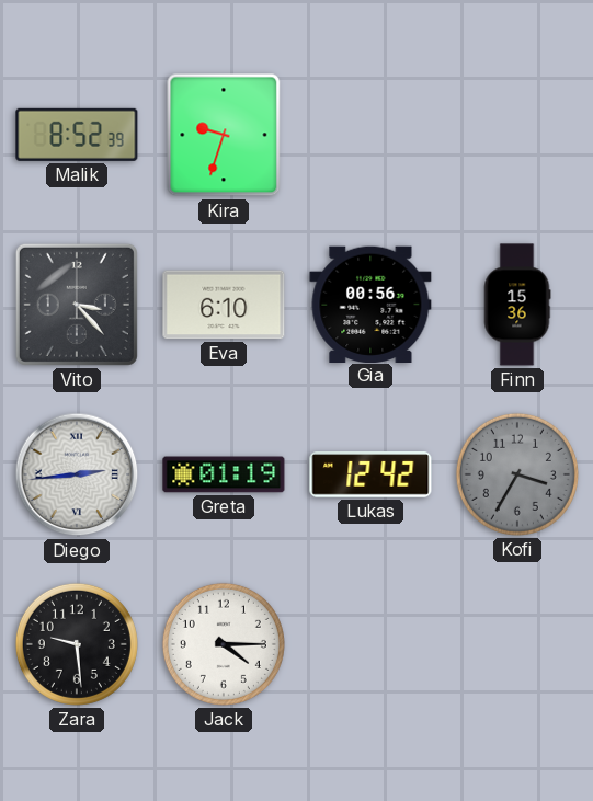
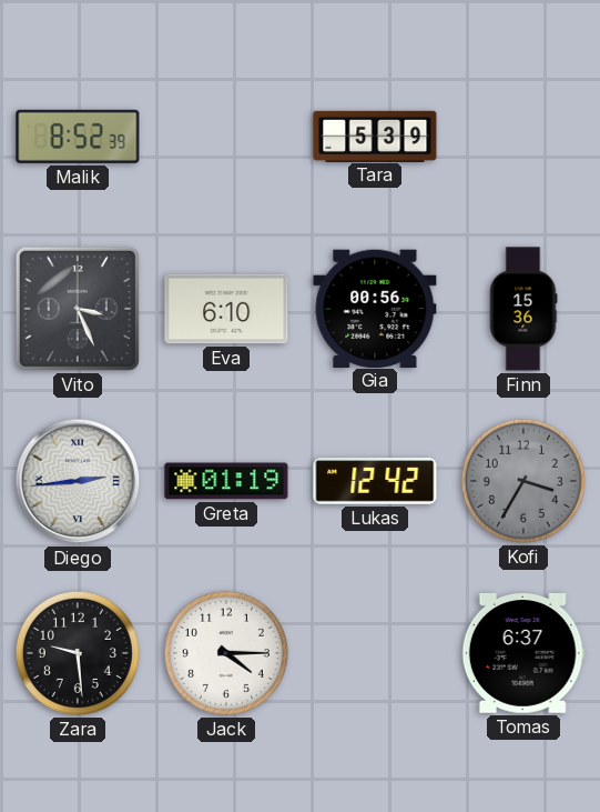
Kira: 9:33 -> none (224, 135)
Tara: none -> 5:39 (375, 136)
Vito: 3:23 -> 3:26 (78, 309)
Tomas: none -> 6:37 (523, 653)
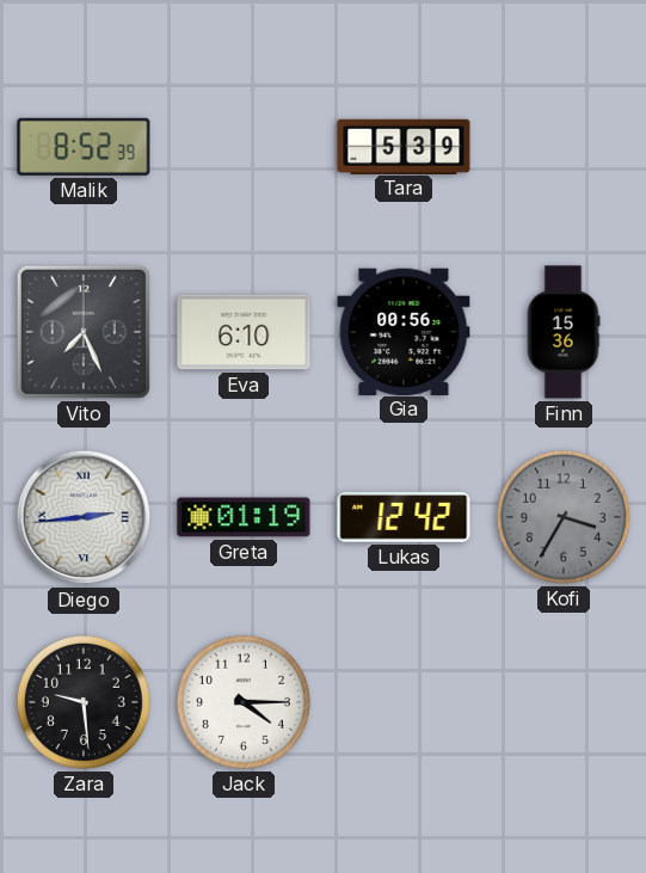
Vito: 3:26 -> 7:26 (84, 332)
Tomas: 6:37 -> none (523, 653)
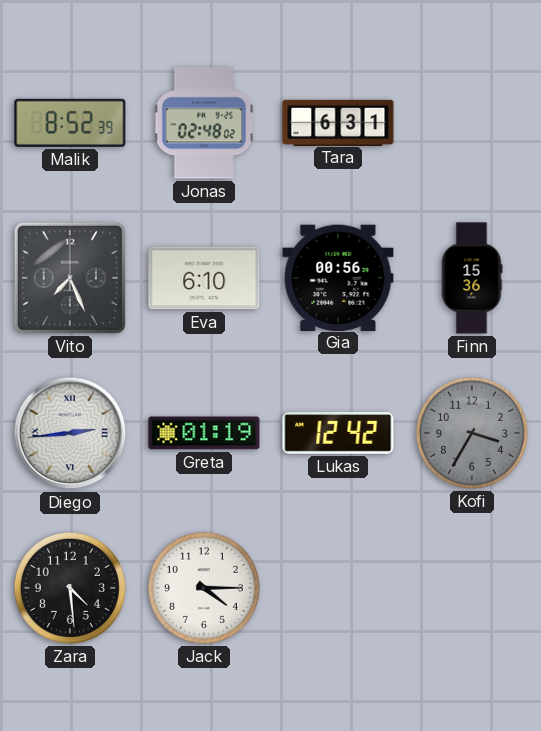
Jonas: none -> 02:48 (204, 123)
Tara: 5:39 -> 6:31 (338, 122)
Zara: 9:29 -> 4:29 (70, 588)
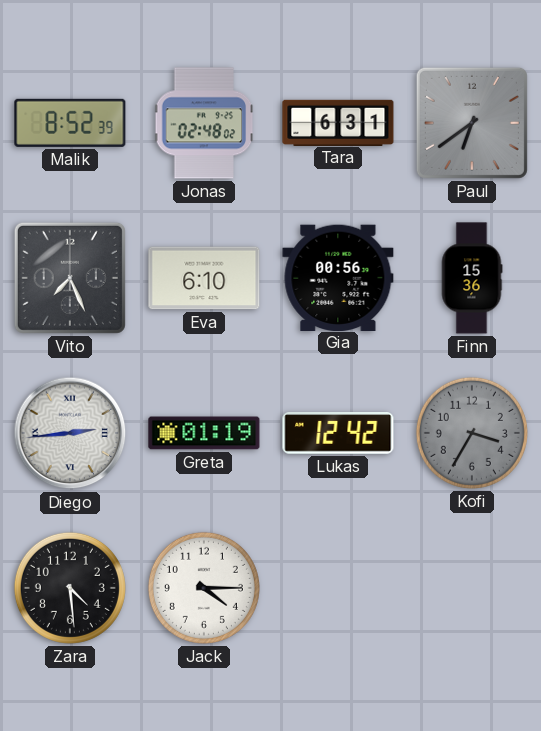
Paul: none -> 6:39 (472, 123)
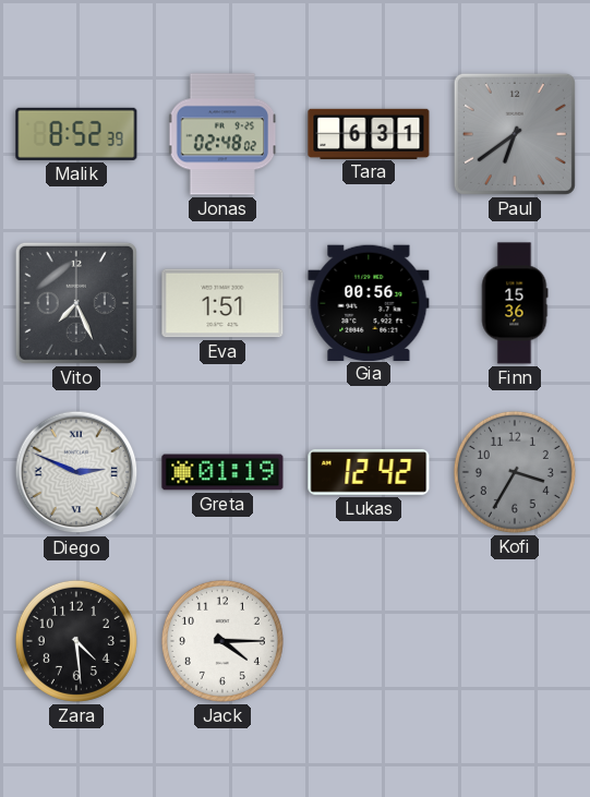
Eva: 6:10 -> 1:51 (222, 303)
Diego: 2:44 -> 2:49 (76, 472)
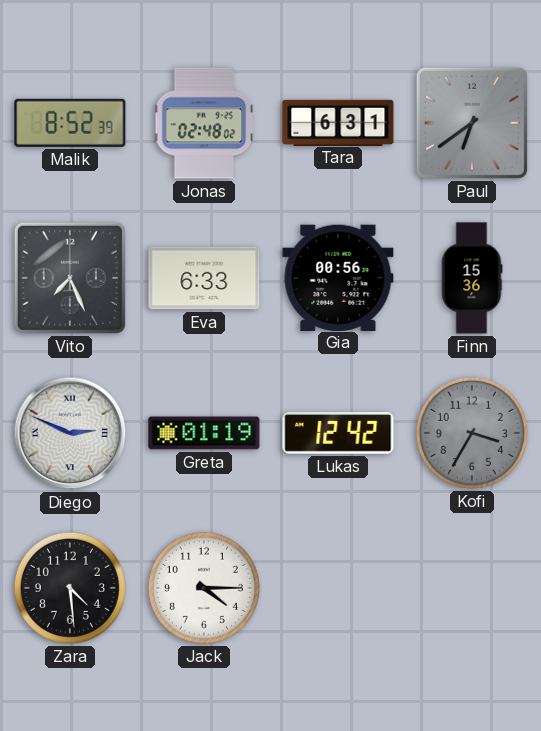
Eva: 1:51 -> 6:33 (204, 278)
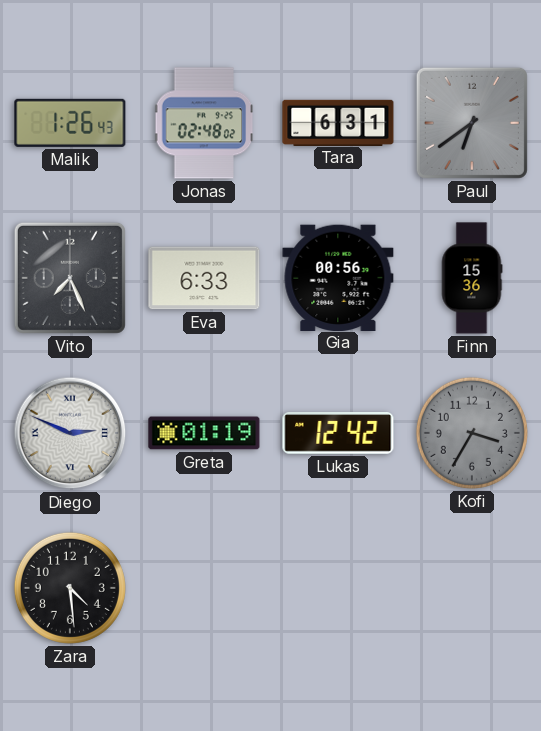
Malik: 8:52 -> 1:26 (70, 123)
Jack: 4:15 -> none (204, 588)
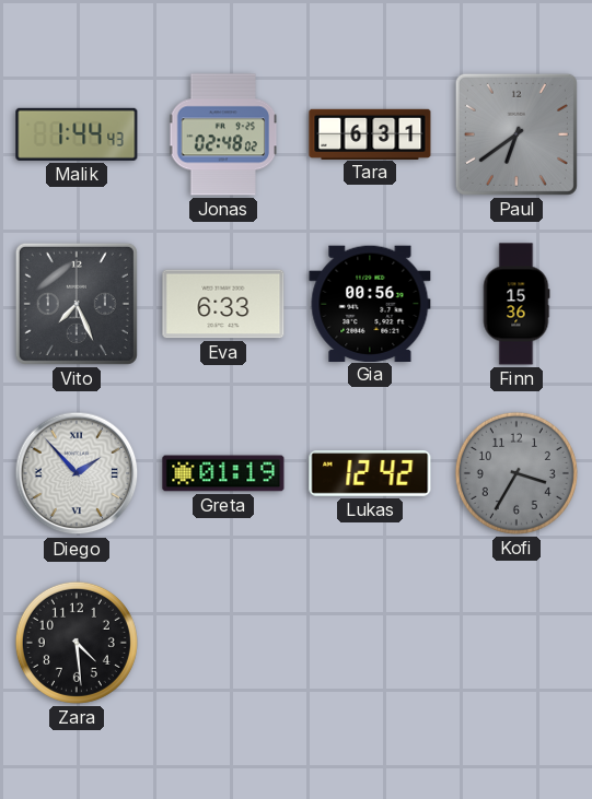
Malik: 1:26 -> 1:44 (77, 134)
Diego: 2:49 -> 1:53 (77, 473)
